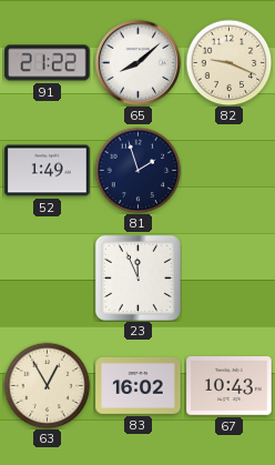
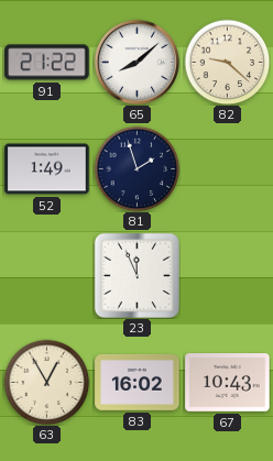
82: 9:19 -> 9:22 (227, 62)
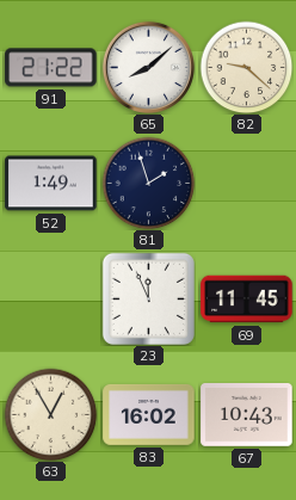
69: none -> 11:45 (247, 300)
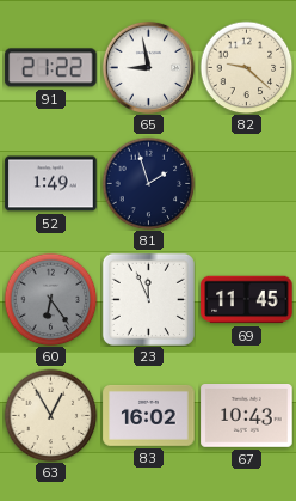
65: 8:08 -> 8:58 (148, 67)
60: none -> 6:24 (50, 299)
